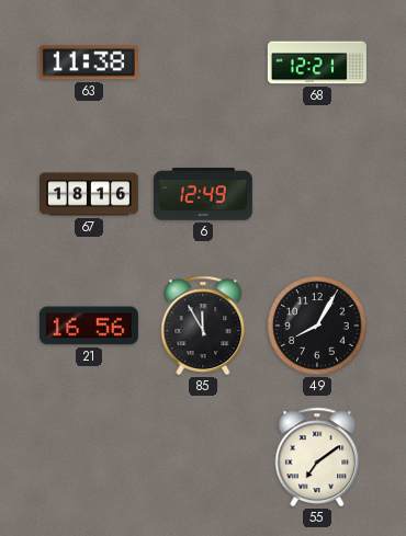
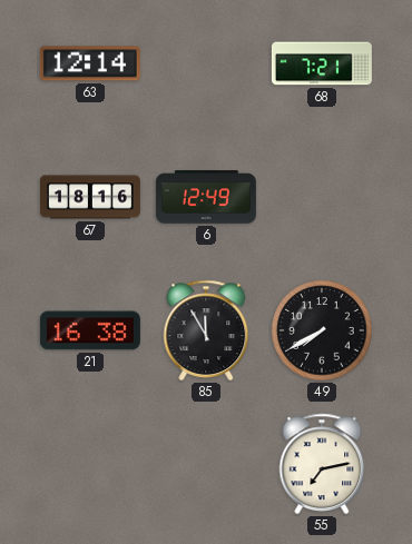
63: 11:38 -> 12:14 (90, 63)
68: 12:21 -> 7:21 (322, 63)
21: 16:56 -> 16:38 (90, 330)
49: 8:05 -> 7:40 (322, 330)
55: 7:09 -> 7:13 (322, 464)
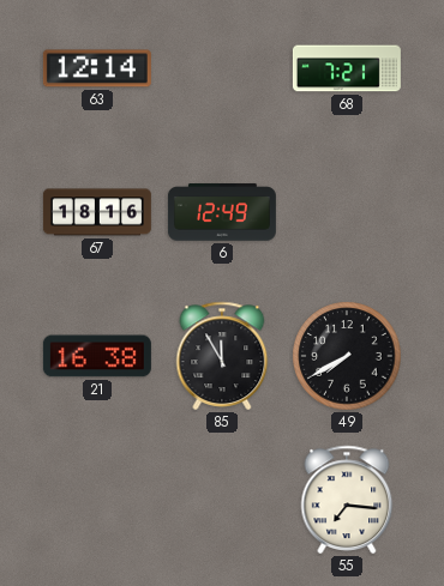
55: 7:13 -> 7:16 (347, 500)
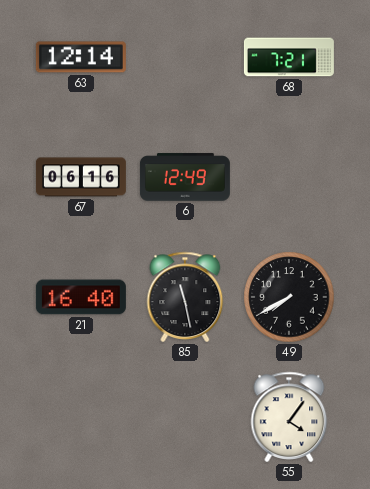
67: 18:16 -> 06:16 (81, 177)
21: 16:38 -> 16:40 (81, 297)
85: 11:55 -> 11:28 (185, 297)
55: 7:16 -> 4:06 (289, 417)
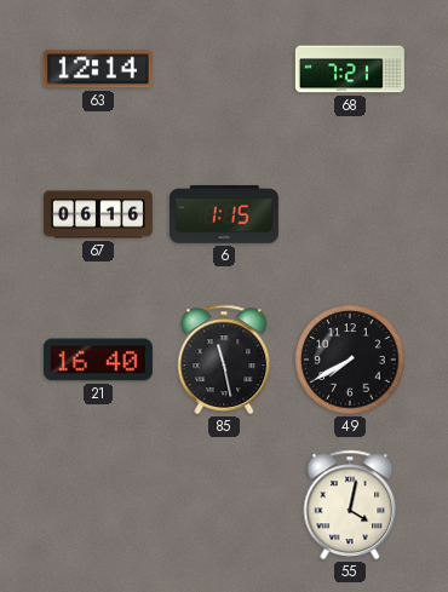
6: 12:49 -> 1:15 (224, 214)
55: 4:06 -> 4:02 (350, 505)
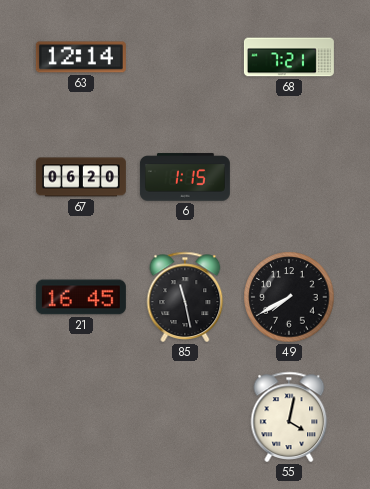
67: 06:16 -> 06:20 (81, 177)
21: 16:40 -> 16:45 (81, 297)
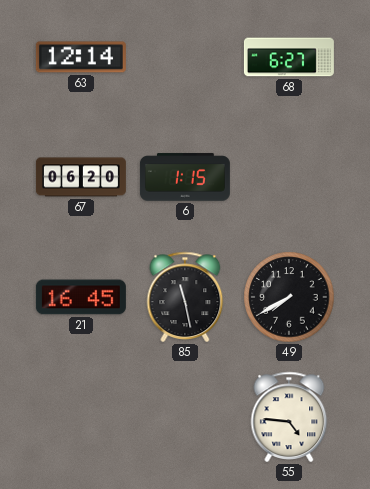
68: 7:21 -> 6:27 (289, 57)
55: 4:02 -> 4:46 (289, 417)
